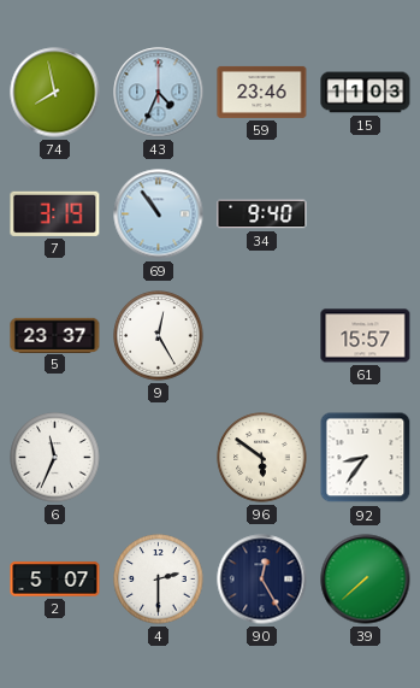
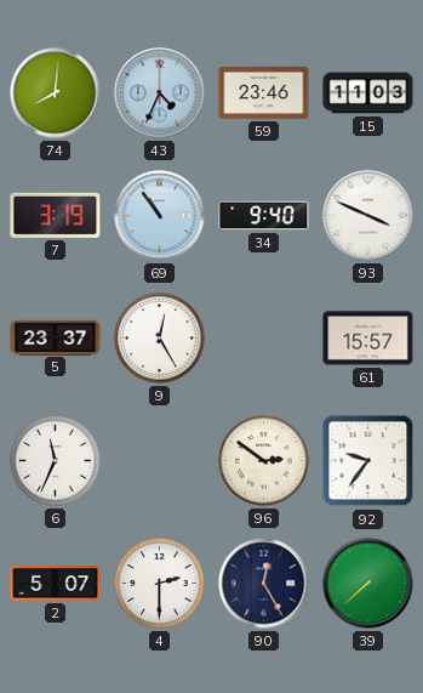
74: 7:58 -> 8:01 (56, 93)
93: none -> 3:49 (368, 216)
96: 5:51 -> 2:51 (264, 461)
92: 8:36 -> 9:36 (368, 461)
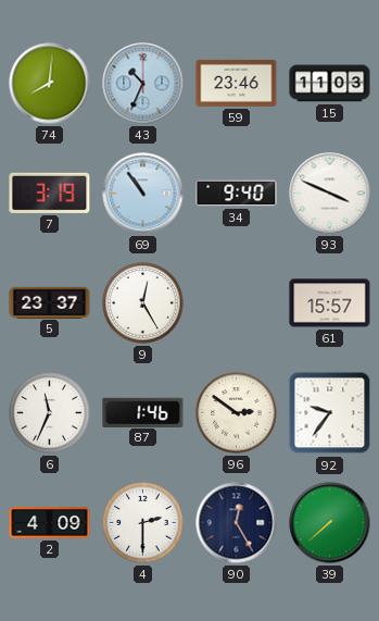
43: 4:34 -> 10:34 (143, 84)
87: none -> 1:46 (143, 412)
2: 5:07 -> 4:09 (50, 523)
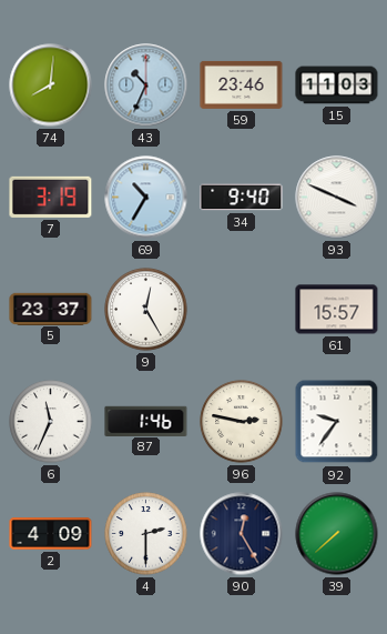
69: 10:54 -> 10:35 (146, 198)
96: 2:51 -> 2:47 (242, 422)
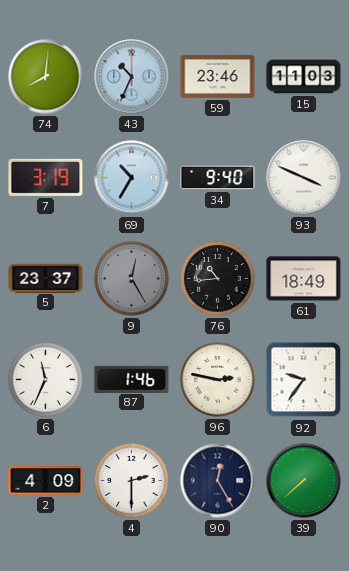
9 dial: white -> grey (132, 279)
76: none -> 10:44 (218, 279)
61: 15:57 -> 18:49 (304, 279)
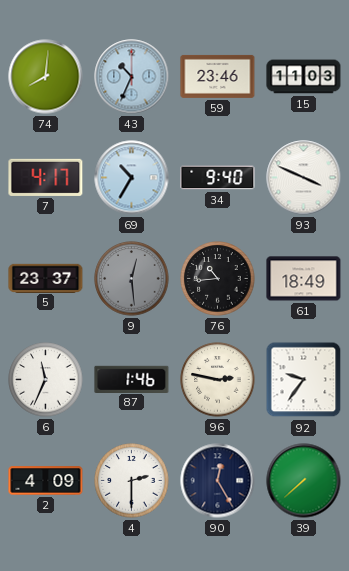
7: 3:19 -> 4:17 (46, 177)
9: 12:25 -> 12:29 (132, 279)
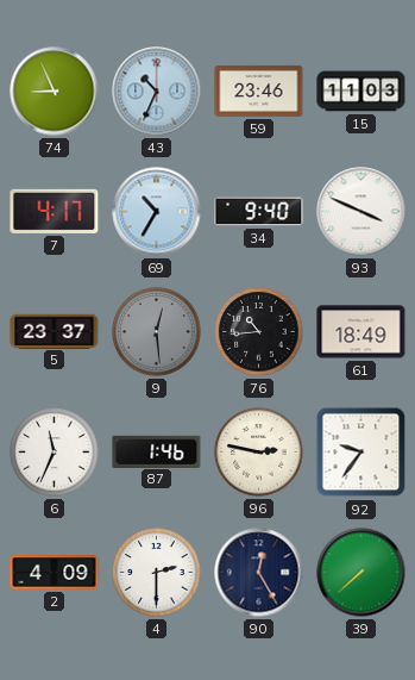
74: 8:01 -> 8:56 (55, 92)
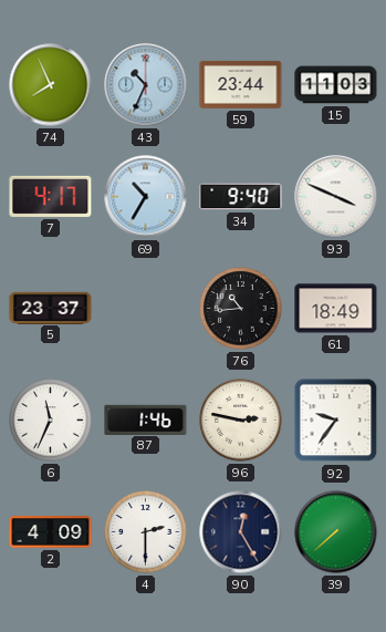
74: 8:56 -> 7:56 (51, 85)
59: 23:46 -> 23:44 (241, 84)
9: 12:29 -> none (157, 332)
